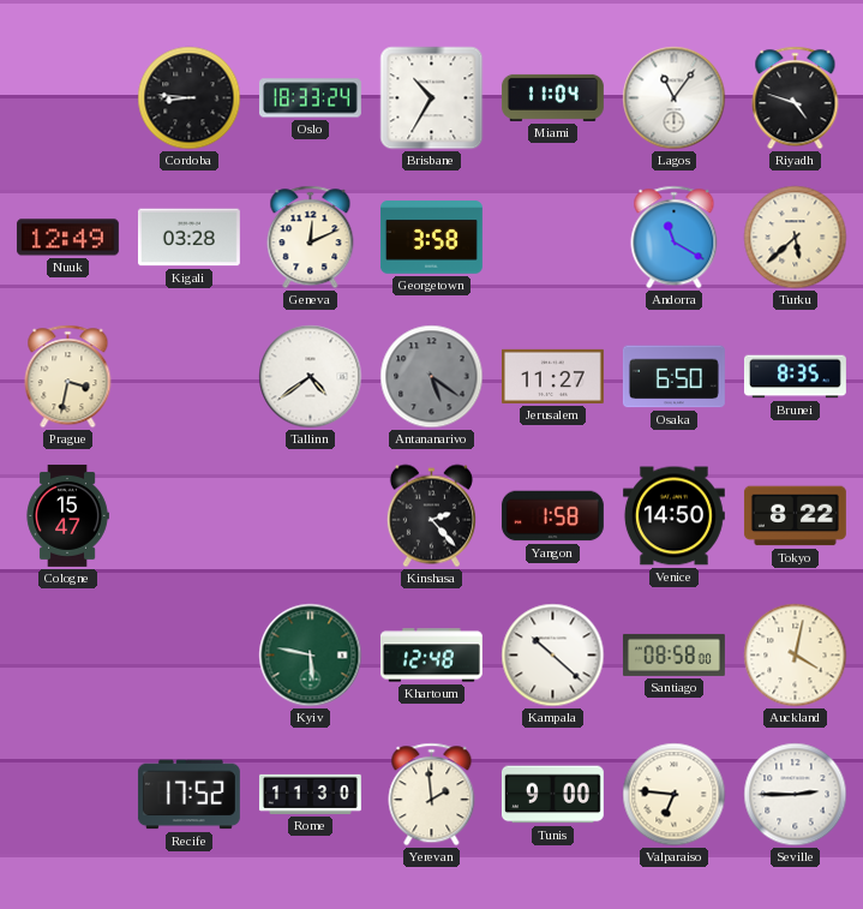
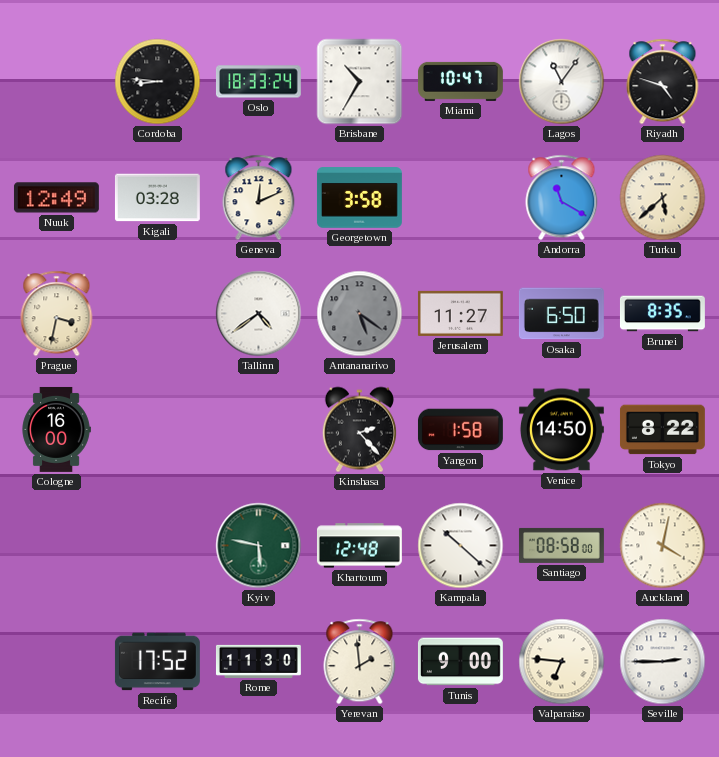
Miami: 11:04 -> 10:47 (460, 81)
Cologne: 15:47 -> 16:00 (56, 429)
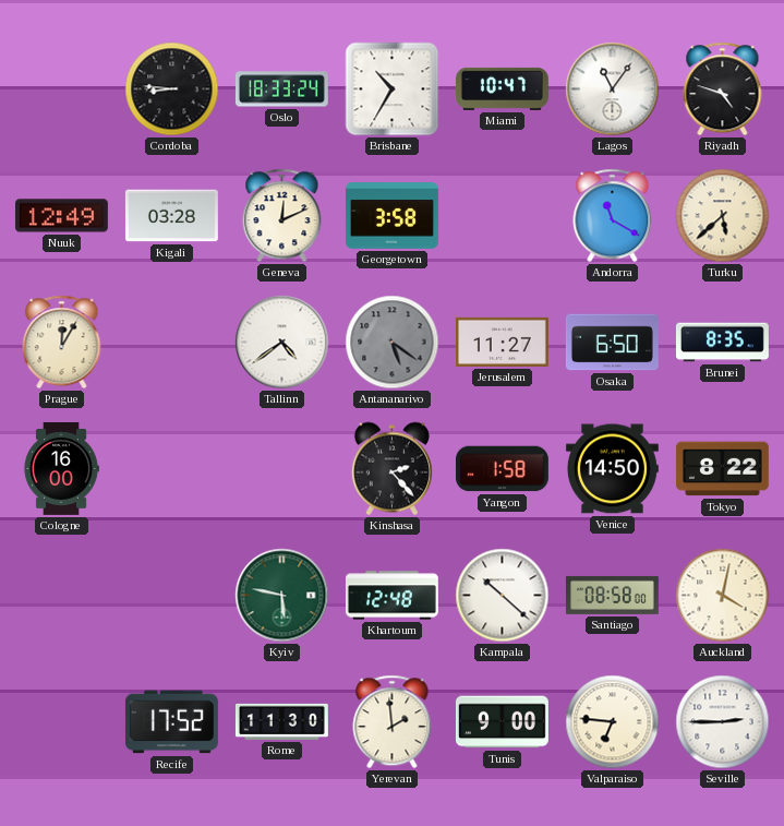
Prague: 3:32 -> 12:05 (62, 343)
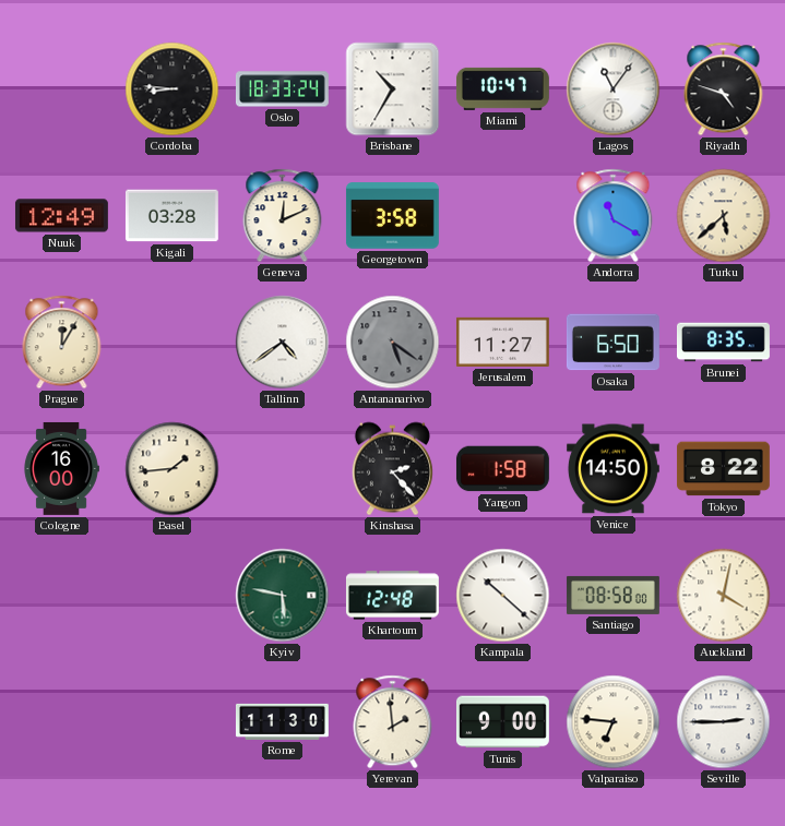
Basel: none -> 1:44 (173, 469)
Recife: 17:52 -> none (171, 722)
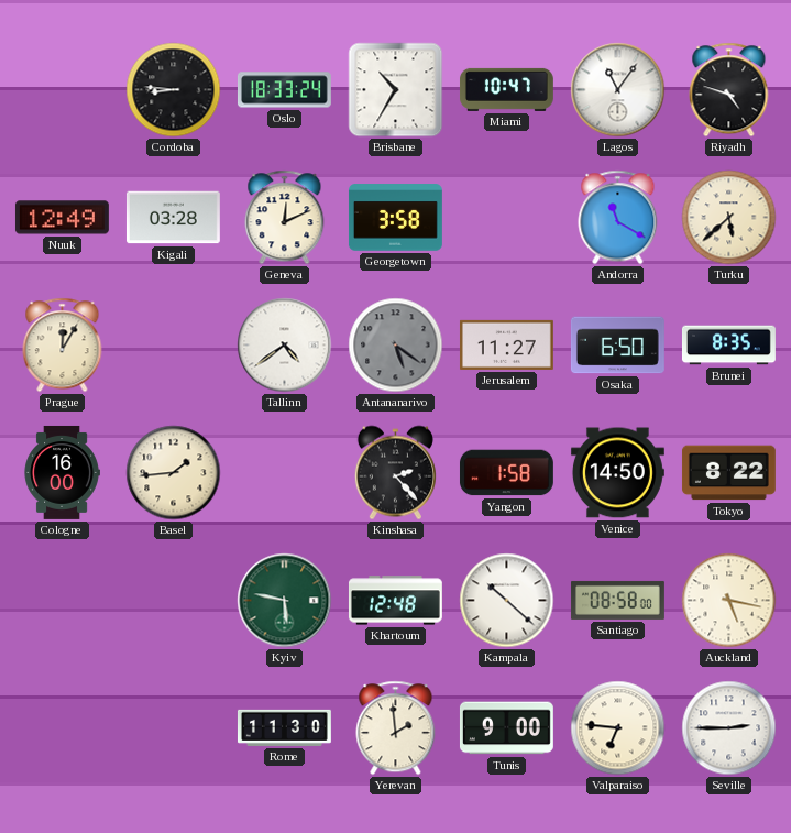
Auckland: 4:02 -> 5:17 (729, 601)
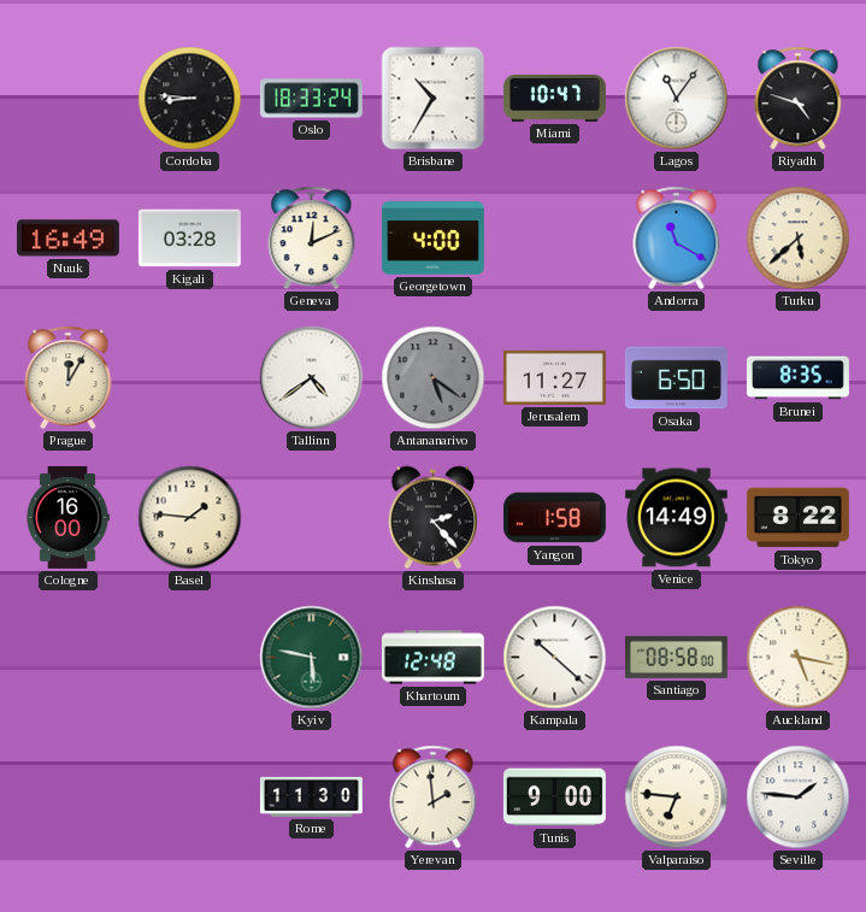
Nuuk: 12:49 -> 16:49 (67, 239)
Georgetown: 3:58 -> 4:00 (432, 239)
Basel: 1:44 -> 1:46 (190, 518)
Venice: 14:50 -> 14:49 (676, 518)
Seville: 2:45 -> 1:46 (799, 798)
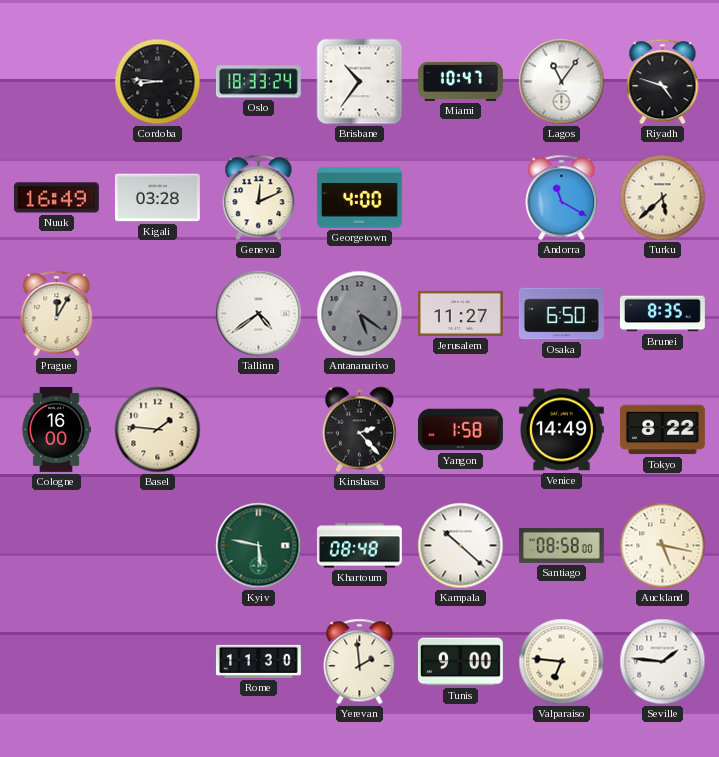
Brisbane: 10:35 -> 10:36 (360, 82)
Khartoum: 12:48 -> 08:48 (359, 546)
